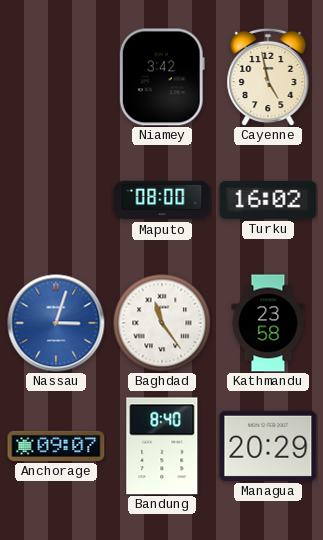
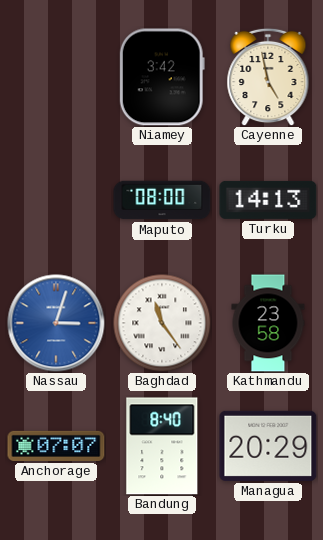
Turku: 16:02 -> 14:13 (268, 200)
Anchorage: 09:07 -> 07:07 (56, 446)
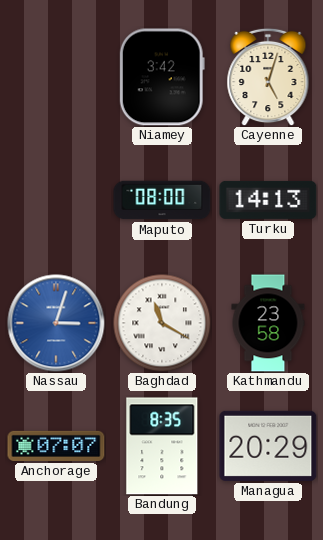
Cayenne: 4:58 -> 5:03 (268, 77)
Baghdad: 11:24 -> 11:20 (162, 323)
Bandung: 8:40 -> 8:35 (162, 446)
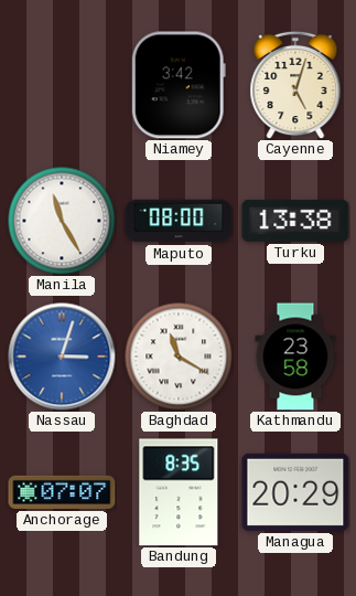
Manila: none -> 11:25 (62, 221)
Turku: 14:13 -> 13:38 (295, 221)
